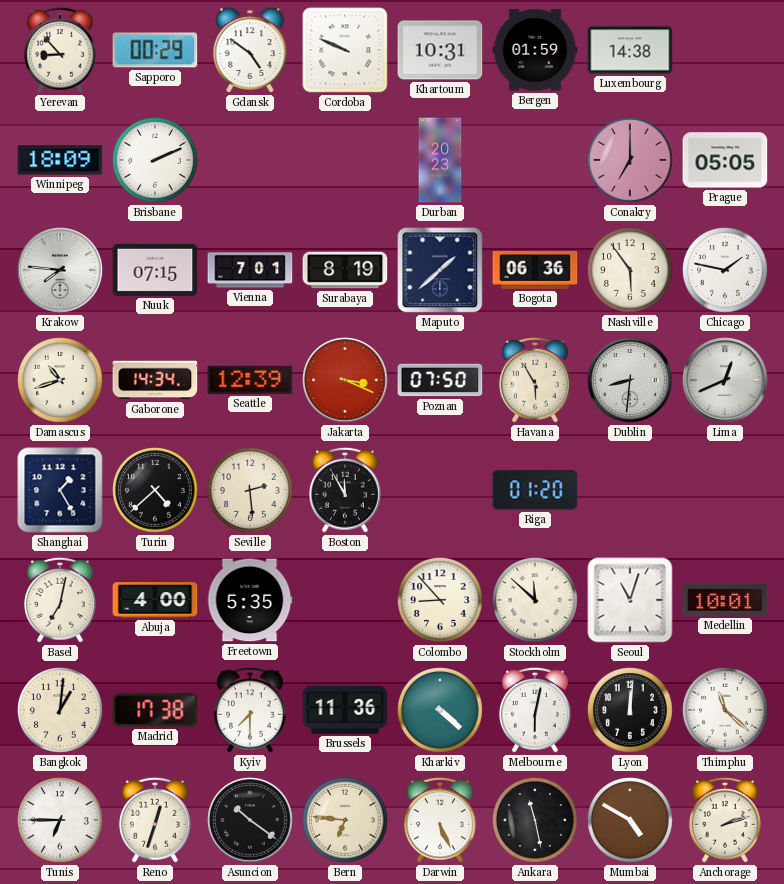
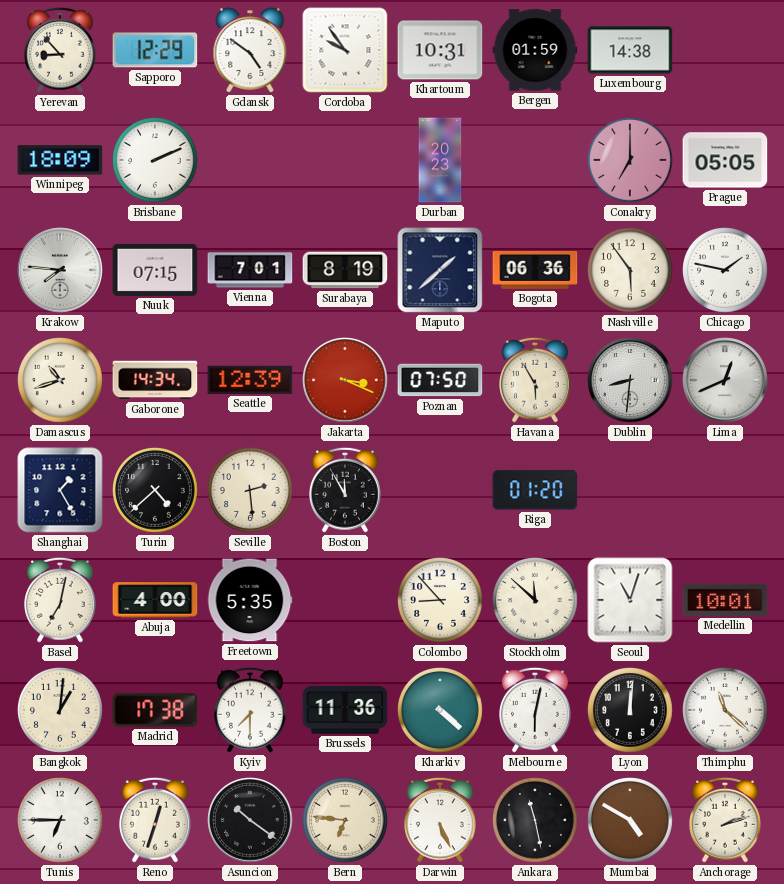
Sapporo: 00:29 -> 12:29 (155, 50)
Cordoba: 9:49 -> 9:54 (345, 50)
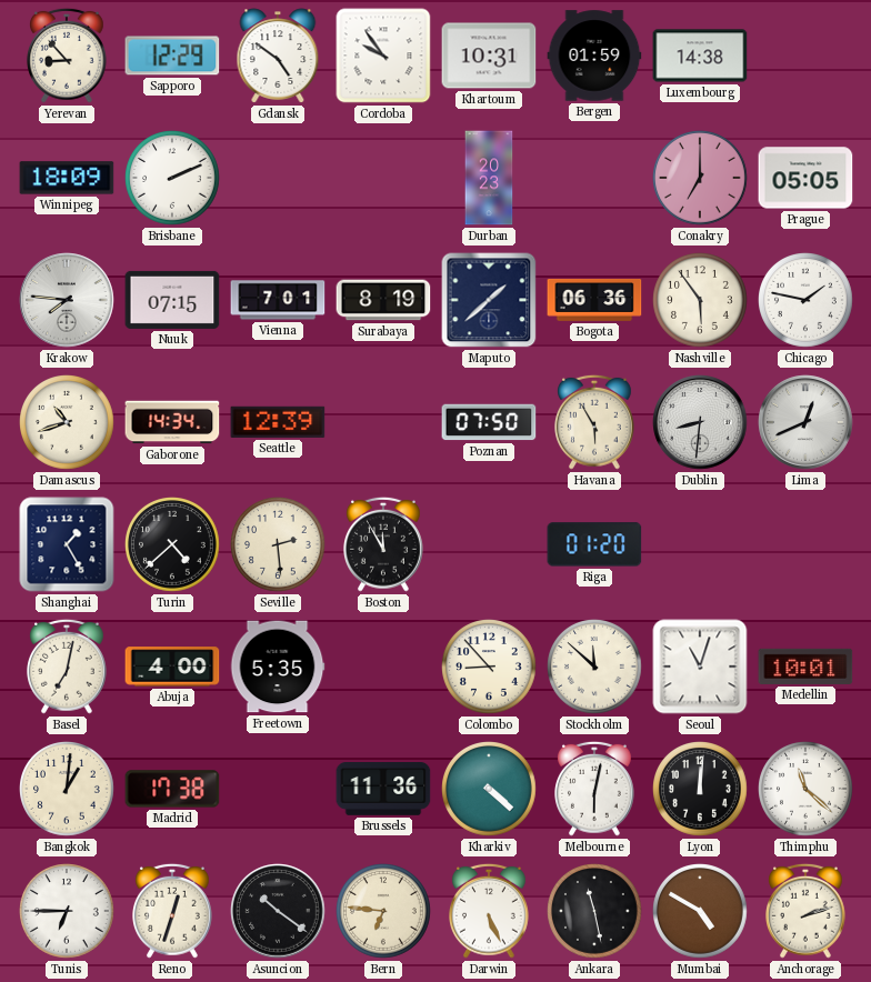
Jakarta: 3:19 -> none (345, 380)
Kyiv: 7:30 -> none (251, 710)
